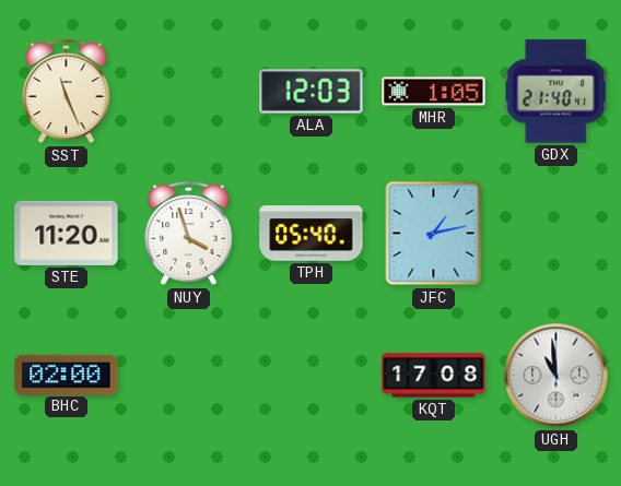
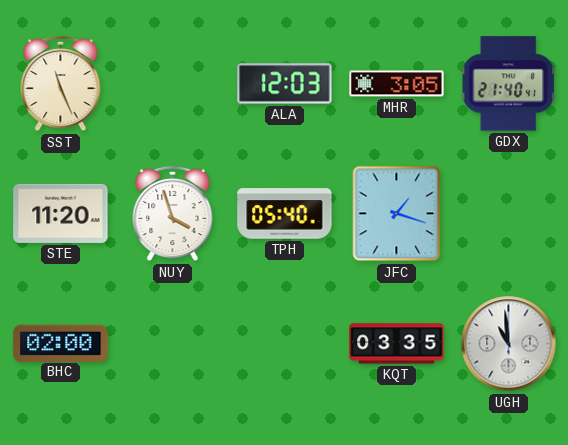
MHR: 1:05 -> 3:05 (397, 84)
JFC: 1:13 -> 1:18 (397, 214)
KQT: 17:08 -> 03:35 (397, 344)
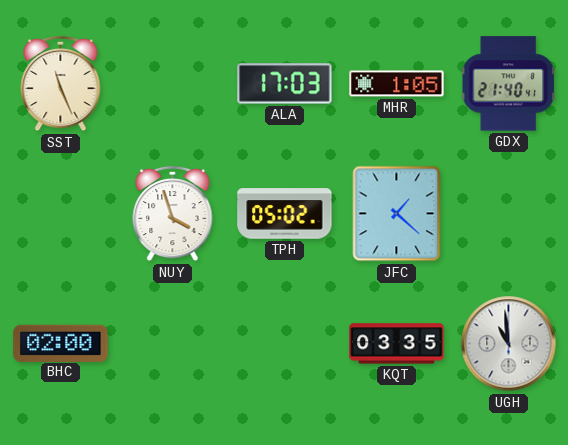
ALA: 12:03 -> 17:03 (285, 84)
MHR: 3:05 -> 1:05 (397, 84)
STE: 11:20 -> none (61, 213)
TPH: 05:40 -> 05:02 (285, 214)
JFC: 1:18 -> 1:22 (397, 214)
